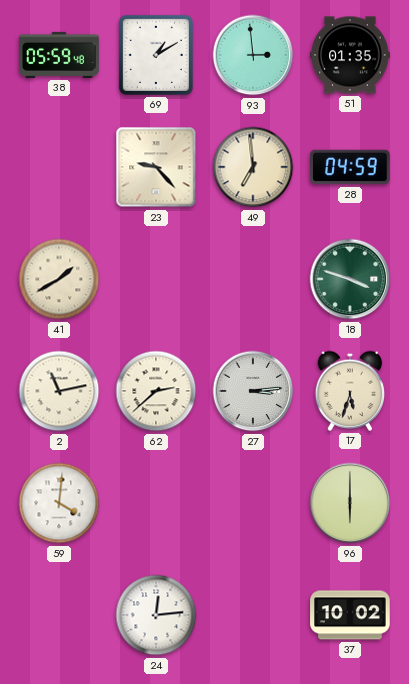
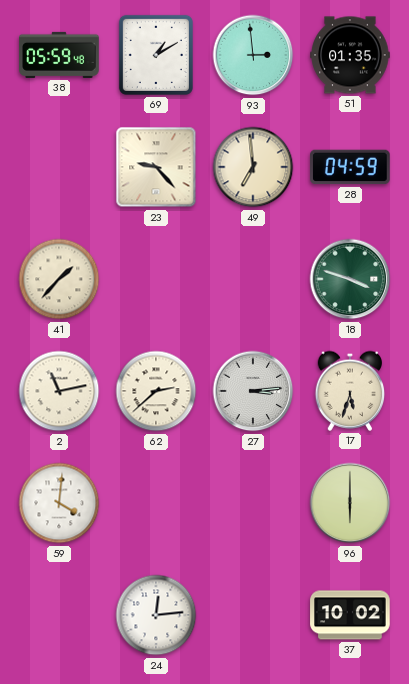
41: 1:40 -> 1:37 (59, 279)
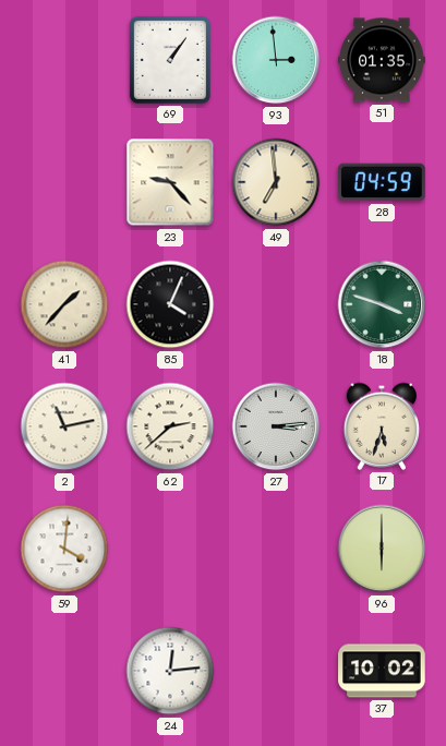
38: 05:59 -> none (59, 55)
69: 1:10 -> 1:06 (170, 60)
85: none -> 4:04 (170, 304)
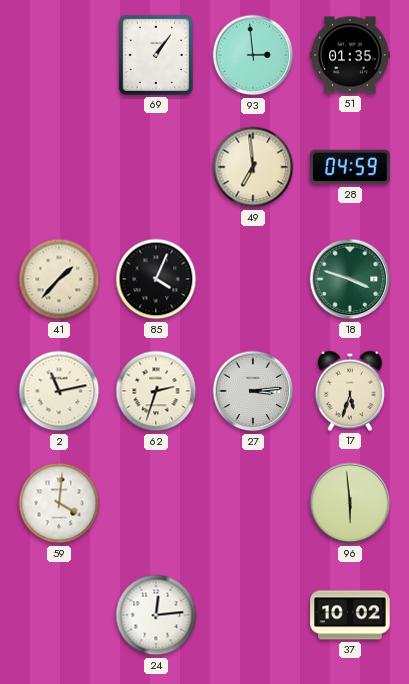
23: 9:23 -> none (170, 182)
62: 2:38 -> 2:33 (156, 391)
96: 6:00 -> 5:59 (350, 503)
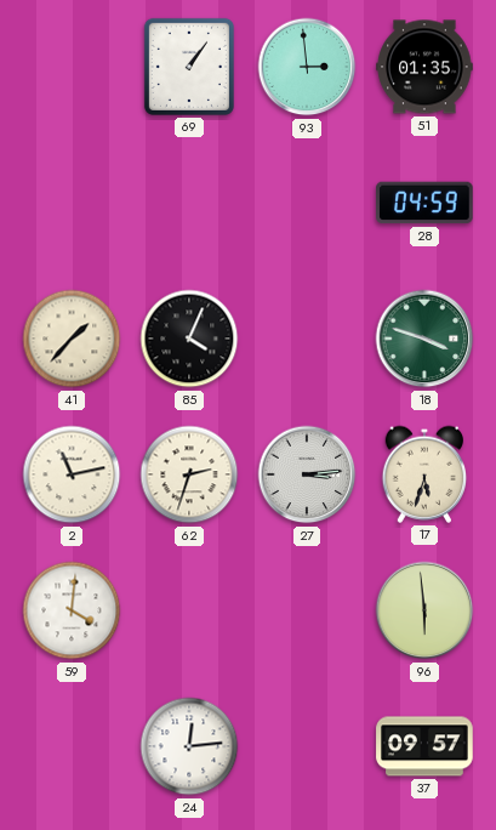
49: 6:59 -> none (253, 167)
37: 10:02 -> 09:57 (424, 746)
